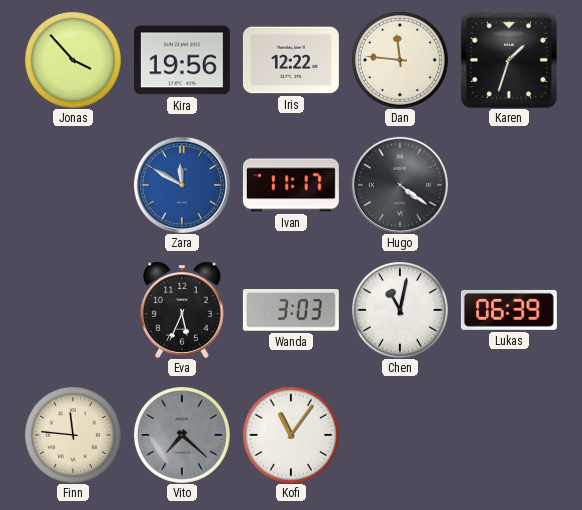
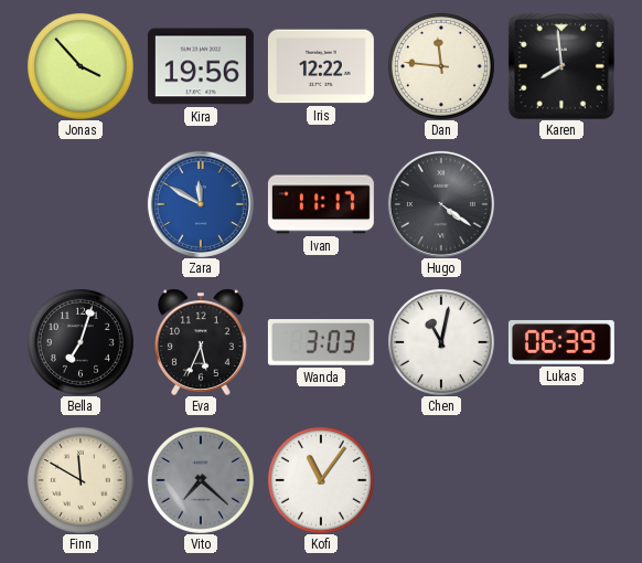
Karen: 1:33 -> 7:59 (561, 66)
Bella: none -> 7:03 (81, 342)
Finn: 11:46 -> 11:50 (81, 480)
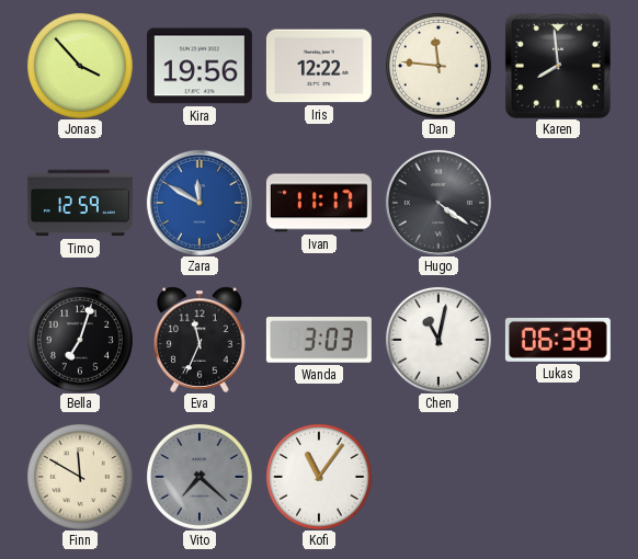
Timo: none -> 12:59 (80, 203)
Eva: 5:34 -> 11:34 (200, 340)
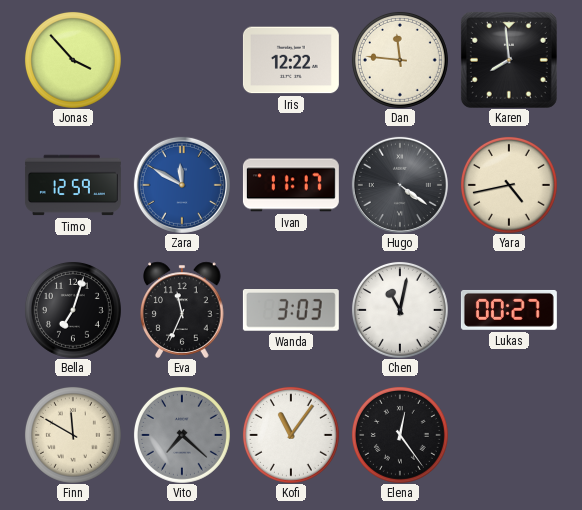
Kira: 19:56 -> none (200, 66)
Yara: none -> 4:43 (509, 185)
Lukas: 06:39 -> 00:27 (509, 310)
Elena: none -> 12:24 (400, 435)
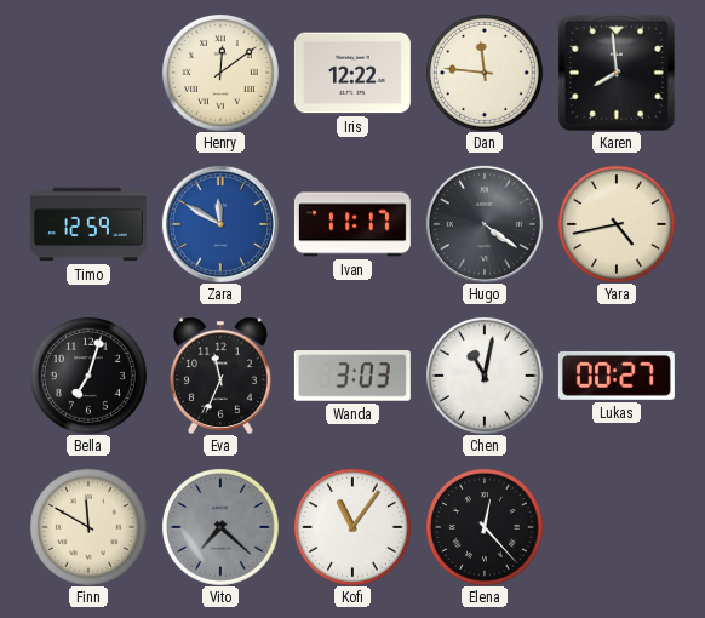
Jonas: 3:53 -> none (73, 60)
Henry: none -> 12:09 (220, 73)
Elena: 12:24 -> 12:23 (485, 527)
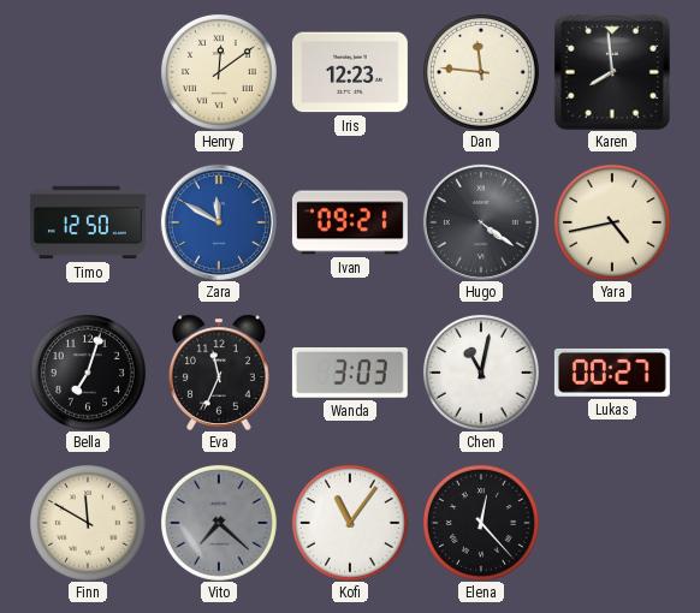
Iris: 12:22 -> 12:23 (350, 72)
Timo: 12:59 -> 12:50 (88, 222)
Ivan: 11:17 -> 09:21 (350, 222)
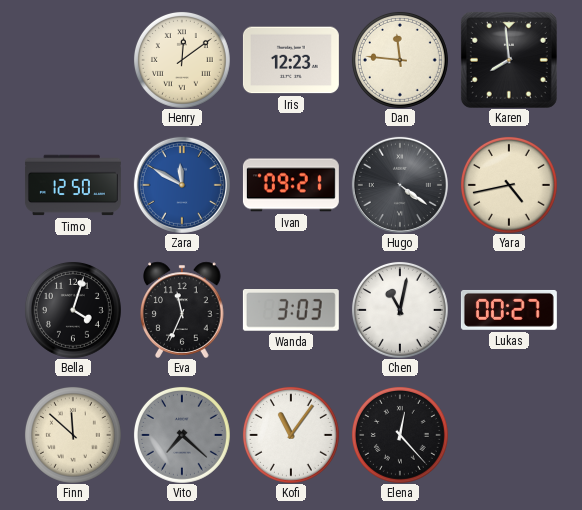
Bella: 7:03 -> 4:03 (73, 310)
Finn: 11:50 -> 11:52 (73, 435)
